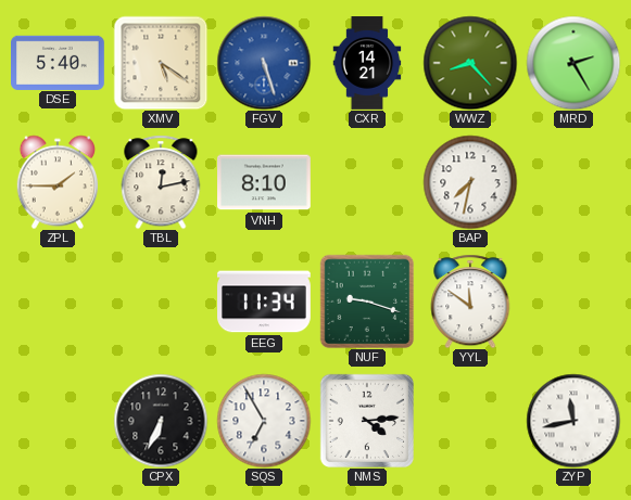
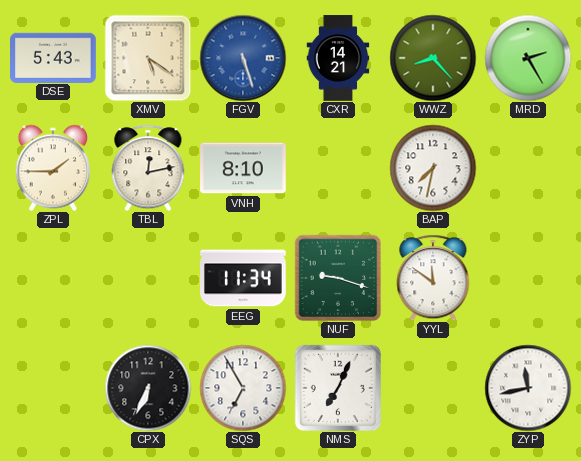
DSE: 5:40 -> 5:43 (54, 57)
NMS: 4:14 -> 7:04 (338, 388)
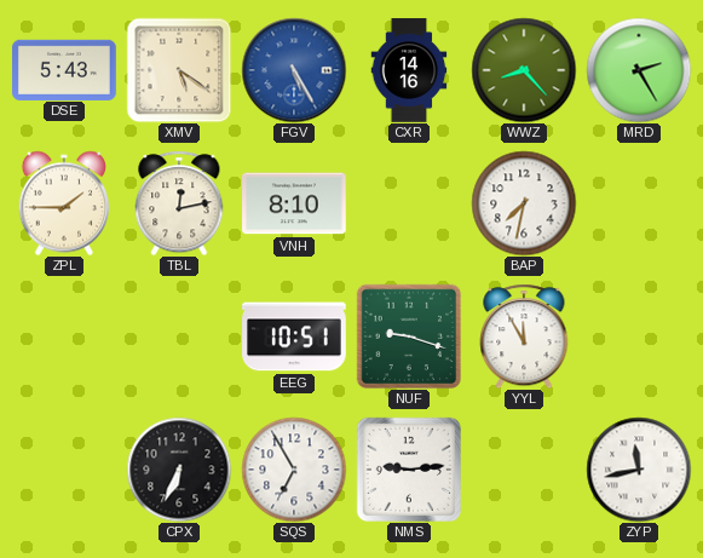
FGV: 5:27 -> 5:25 (294, 70)
CXR: 14:21 -> 14:16 (409, 70)
EEG: 11:34 -> 10:51 (294, 336)
YYL: 11:51 -> 11:55 (524, 336)
NMS: 7:04 -> 9:14 (409, 470)
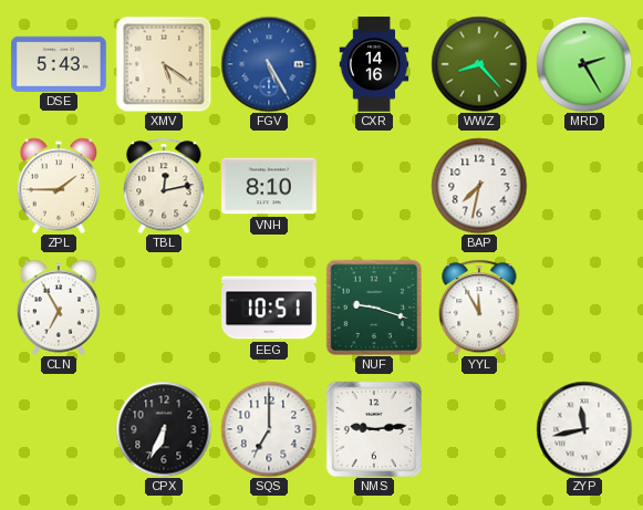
CLN: none -> 6:55 (58, 308)
SQS: 6:55 -> 7:00 (269, 429)
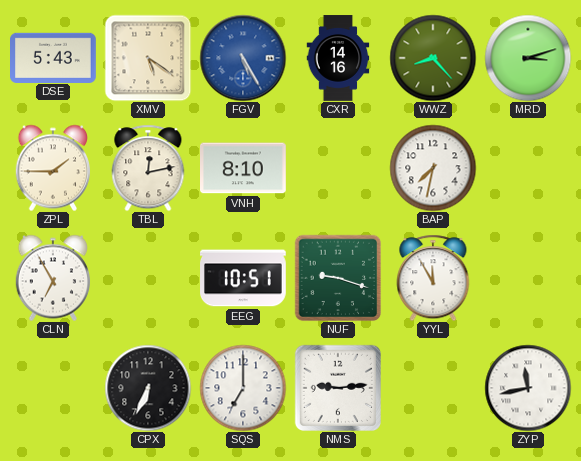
MRD: 2:25 -> 3:12 (528, 58)
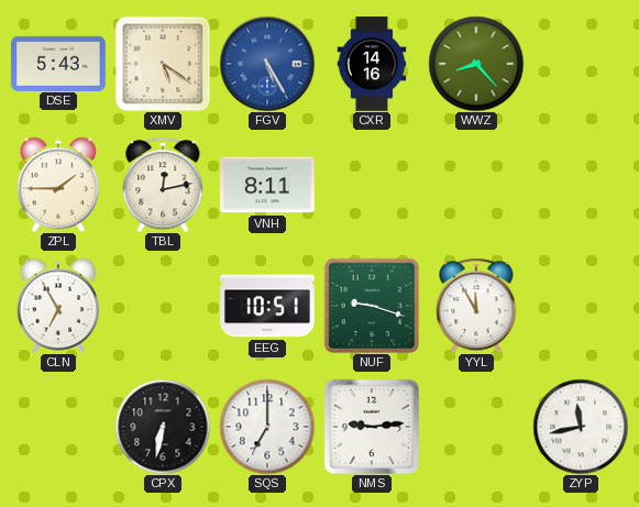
MRD: 3:12 -> none (528, 58)
VNH: 8:10 -> 8:11 (268, 185)
BAP: 7:32 -> none (433, 168)
CPX: 6:34 -> 6:32 (163, 427)
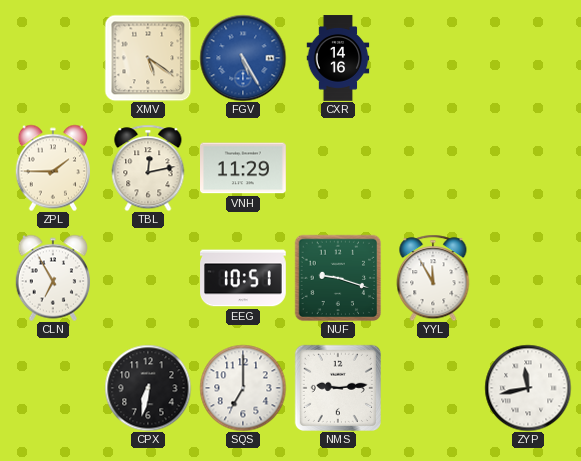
DSE: 5:43 -> none (59, 63)
WWZ: 8:23 -> none (476, 64)
VNH: 8:11 -> 11:29 (244, 168)
